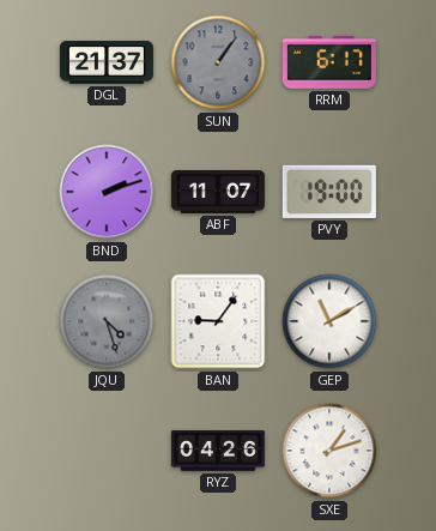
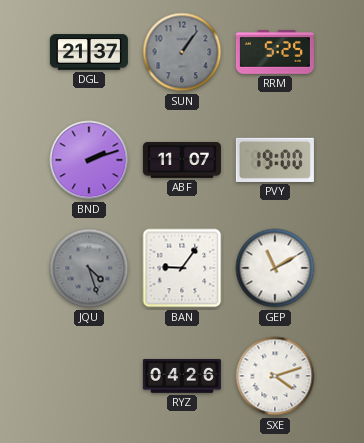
RRM: 6:17 -> 5:25 (275, 53)
SXE: 1:12 -> 4:12 (275, 376)
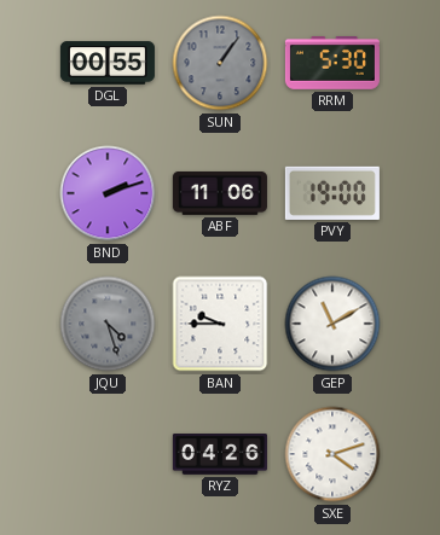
DGL: 21:37 -> 00:55 (108, 63)
RRM: 5:25 -> 5:30 (332, 64)
ABF: 11:07 -> 11:06 (220, 193)
BAN: 9:06 -> 9:45 (220, 324)
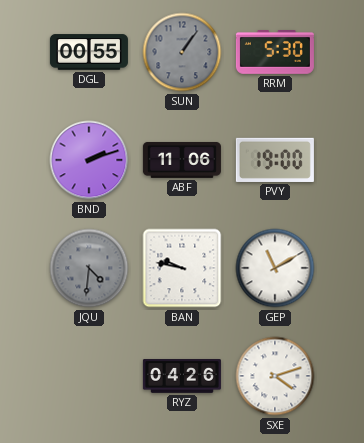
JQU: 4:27 -> 4:31 (89, 268)
BAN: 9:45 -> 9:47 (182, 268)
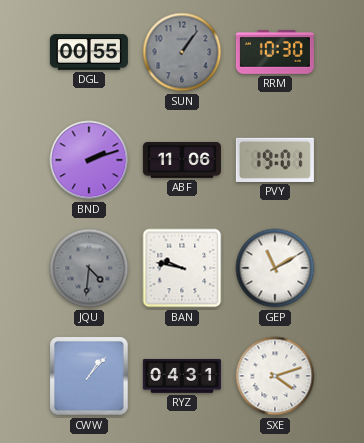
RRM: 5:30 -> 10:30 (275, 53)
PVY: 19:00 -> 19:01 (275, 160)
CWW: none -> 1:07 (89, 376)
RYZ: 04:26 -> 04:31 (182, 376)
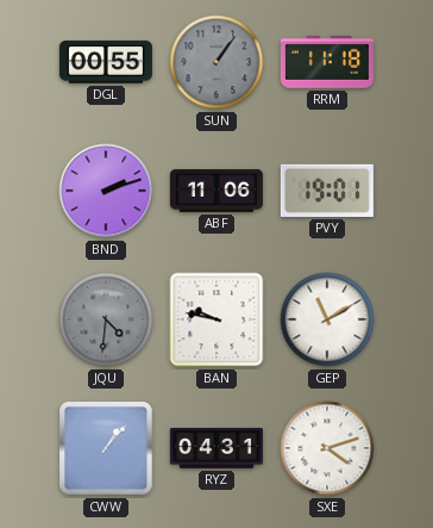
RRM: 10:30 -> 11:18 (327, 63)
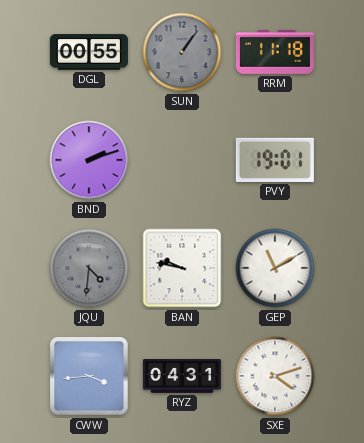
ABF: 11:06 -> none (216, 191)
CWW: 1:07 -> 3:44 (89, 376)
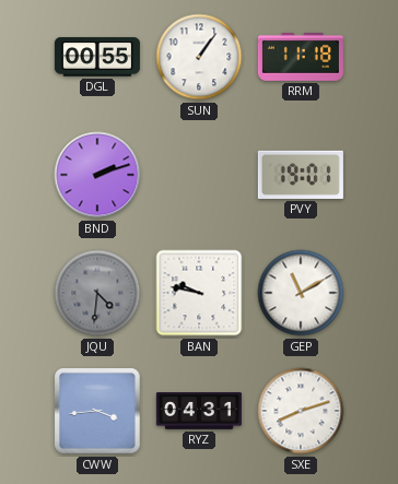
SUN dial: grey -> white (199, 57)
SXE: 4:12 -> 8:12 (301, 411)
